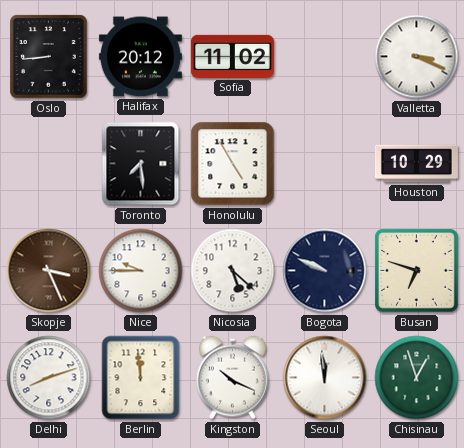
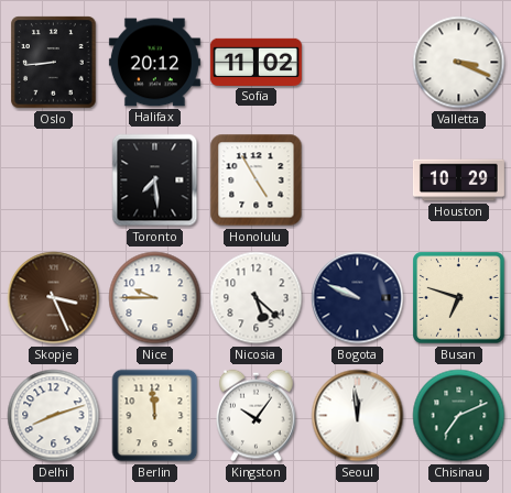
Kingston: 10:19 -> 10:06 (257, 416)
Chisinau: 12:57 -> 7:11 (459, 416)
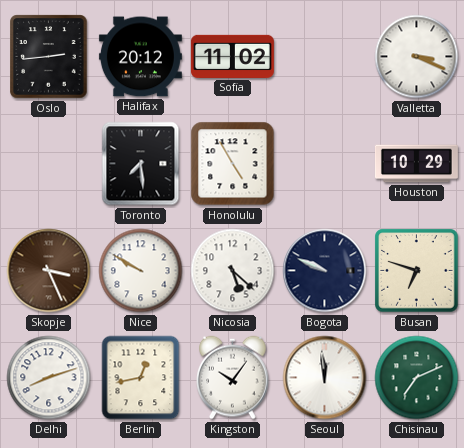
Oslo: 8:44 -> 2:44 (49, 57)
Nice: 9:45 -> 9:50 (141, 271)
Berlin: 11:59 -> 12:43 (141, 378)
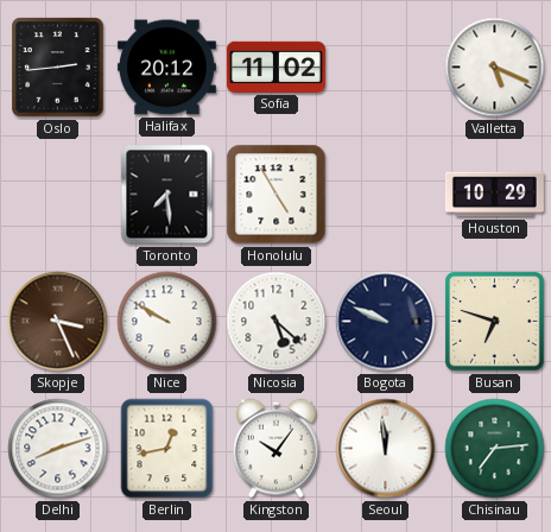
Valletta: 3:19 -> 5:19 (495, 68)
Chisinau: 7:11 -> 7:14 (495, 449)
